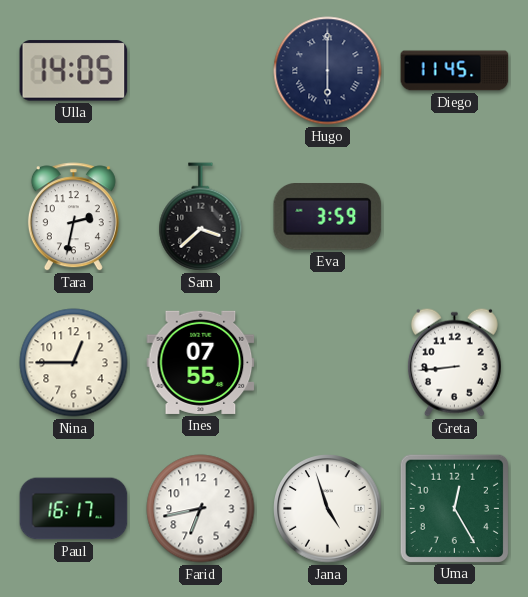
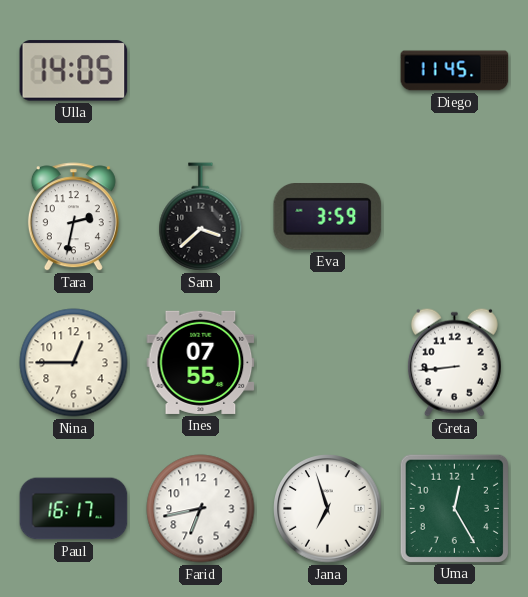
Hugo: 6:00 -> none (328, 71)
Jana: 4:57 -> 6:57 (328, 509)
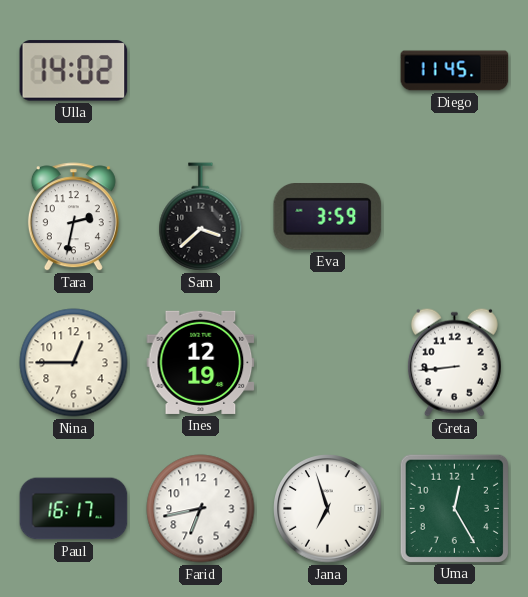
Ulla: 14:05 -> 14:02 (74, 71)
Ines: 07:55 -> 12:19 (201, 362)
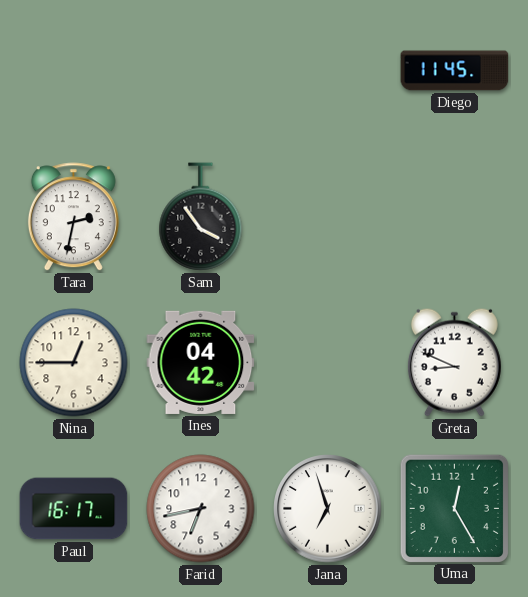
Ulla: 14:02 -> none (74, 71)
Sam: 3:38 -> 3:54 (201, 217)
Eva: 3:59 -> none (328, 217)
Ines: 12:19 -> 04:42 (201, 362)
Greta: 8:44 -> 8:49 (454, 362)
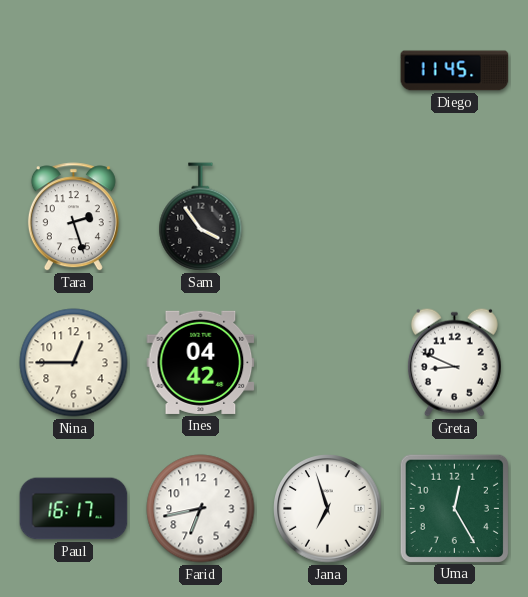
Tara: 2:32 -> 2:27 (73, 217)
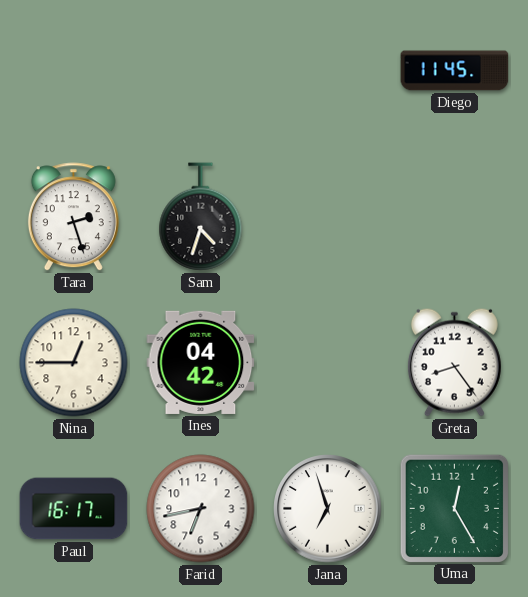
Sam: 3:54 -> 4:33 (201, 217)
Greta: 8:49 -> 8:24 (454, 362)
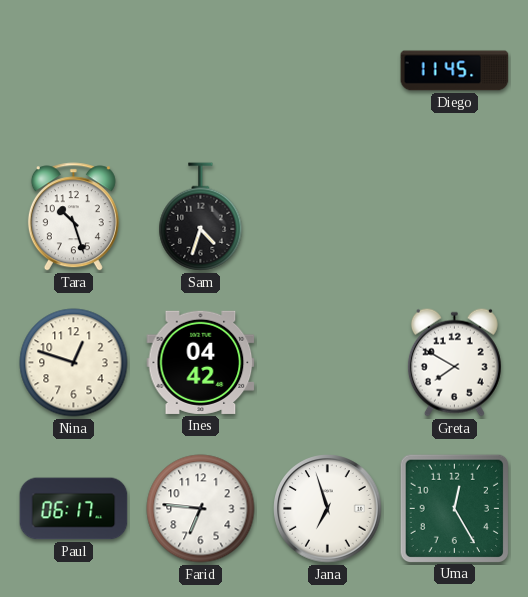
Tara: 2:27 -> 10:27 (73, 217)
Nina: 12:45 -> 12:48 (74, 363)
Greta: 8:24 -> 7:50 (454, 362)
Paul: 16:17 -> 06:17 (74, 509)
Farid: 6:43 -> 6:46 (201, 509)
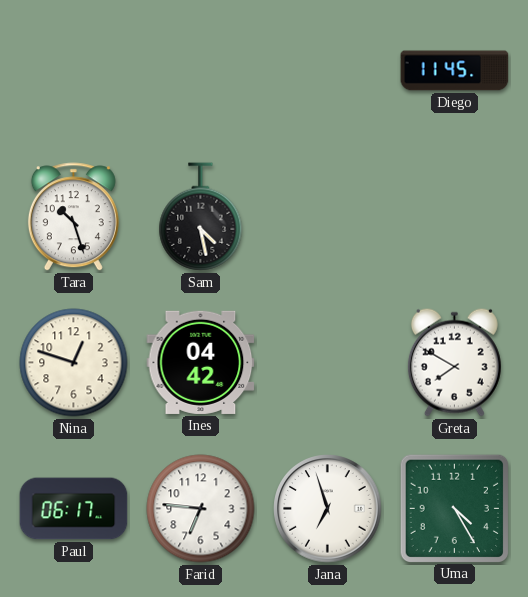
Sam: 4:33 -> 4:28 (201, 217)
Uma: 12:25 -> 4:25 (454, 508)
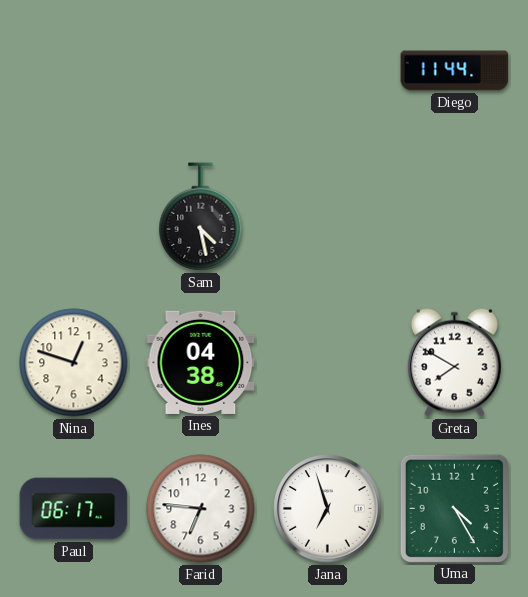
Diego: 11:45 -> 11:44 (455, 71)
Tara: 10:27 -> none (73, 217)
Ines: 04:42 -> 04:38 (201, 362)
